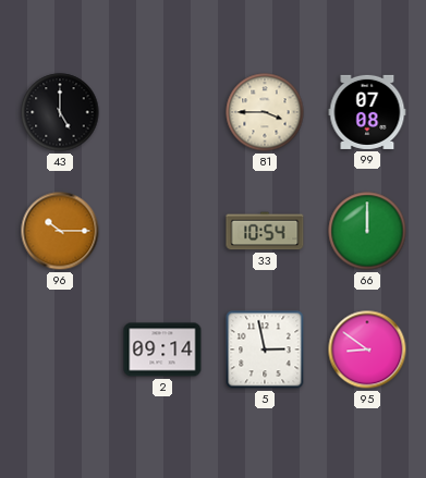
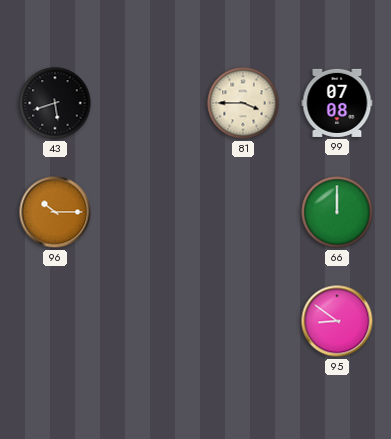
43: 5:00 -> 5:42 (55, 103)
33: 10:54 -> none (265, 231)
2: 09:14 -> none (162, 350)
5: 2:58 -> none (265, 350)
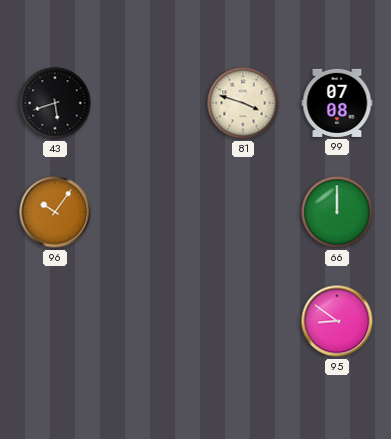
81: 3:45 -> 3:48 (243, 103)
96: 10:15 -> 10:06 (55, 212)
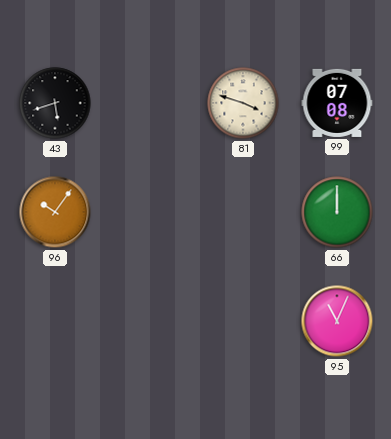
95: 8:51 -> 11:04 (337, 321)
